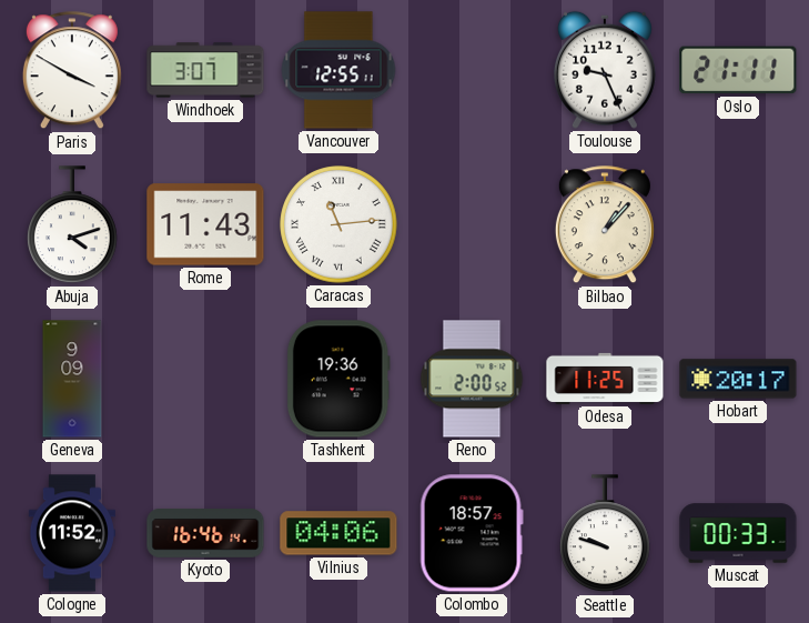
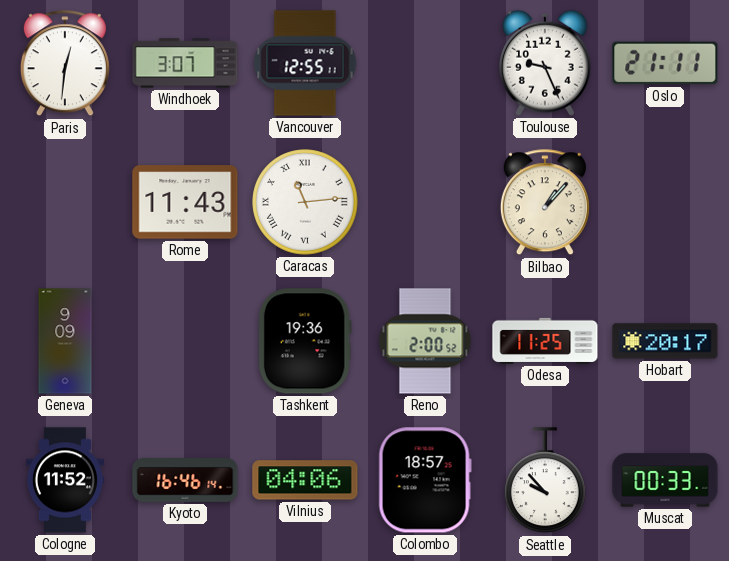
Paris: 3:50 -> 12:31 (65, 64)
Abuja: 4:12 -> none (73, 225)
Seattle: 9:48 -> 9:53 (546, 481)
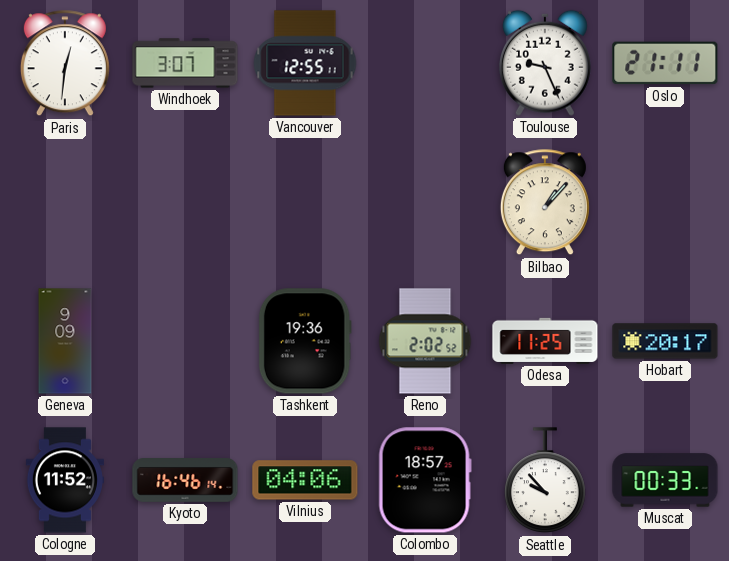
Rome: 11:43 -> none (185, 202)
Caracas: 11:14 -> none (305, 202)
Reno: 2:00 -> 2:02 (425, 341)
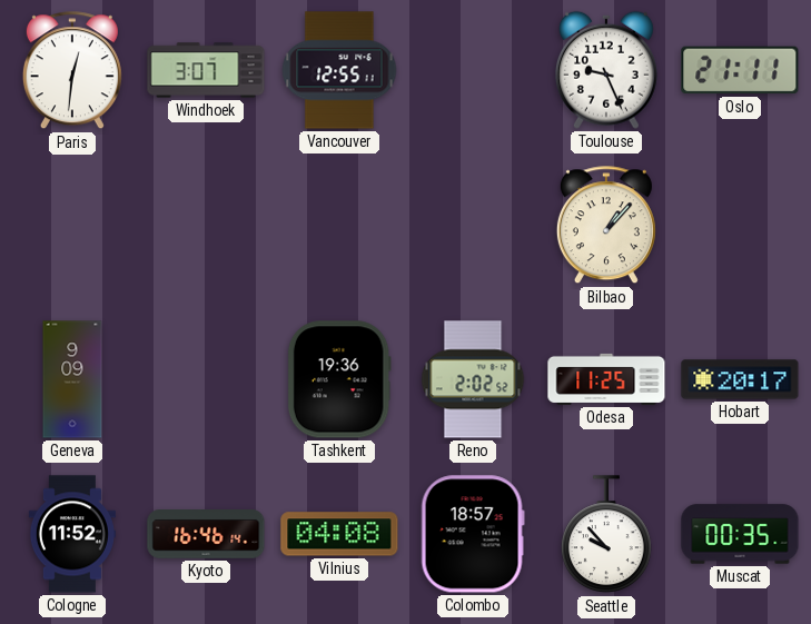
Vilnius: 04:06 -> 04:08 (339, 534)
Muscat: 00:33 -> 00:35 (740, 534)
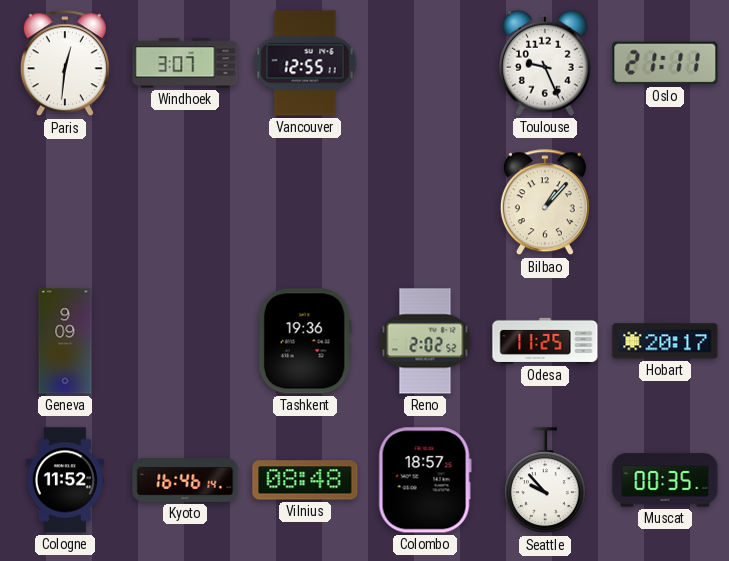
Vilnius: 04:08 -> 08:48 (305, 480)
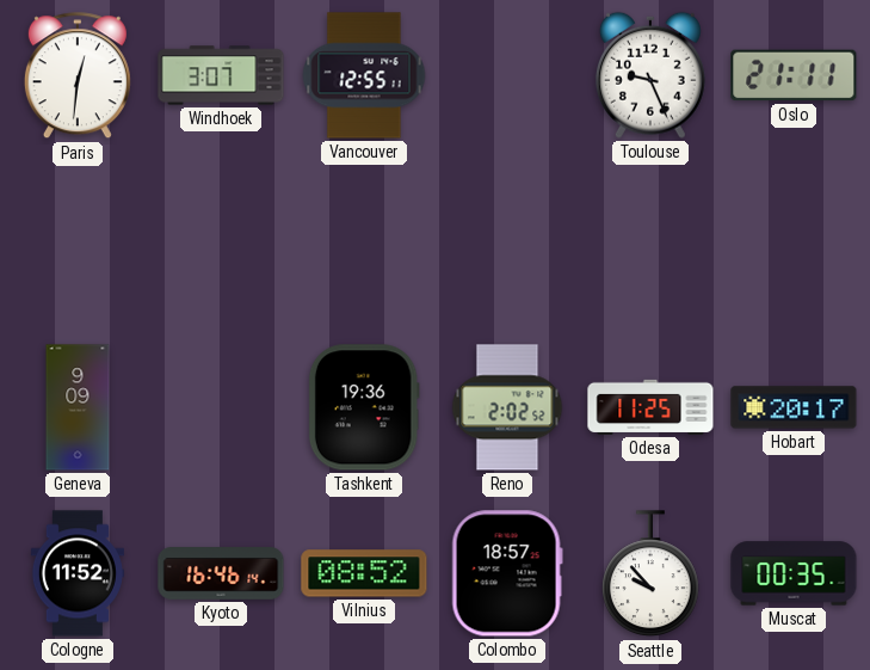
Bilbao: 1:07 -> none (545, 203)
Vilnius: 08:48 -> 08:52 (364, 573)
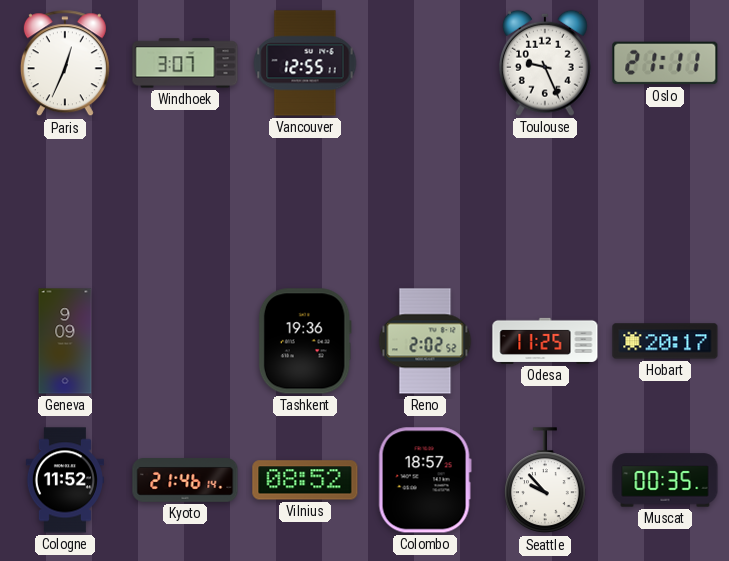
Paris: 12:31 -> 12:34 (65, 64)
Kyoto: 16:46 -> 21:46 (185, 480)
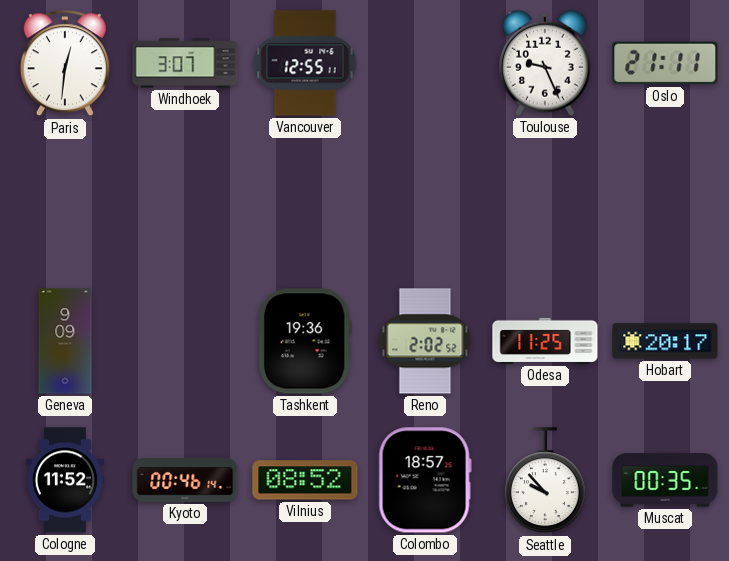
Paris: 12:34 -> 12:31 (65, 64)
Kyoto: 21:46 -> 00:46 (185, 480)
